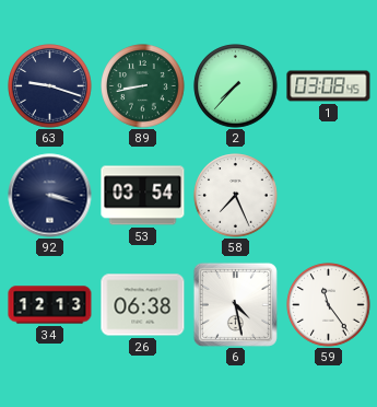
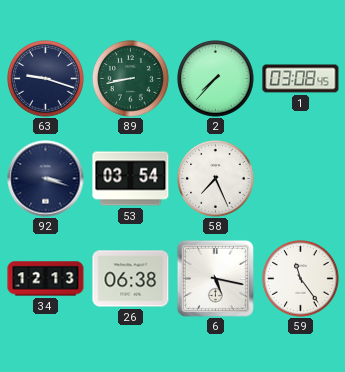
6: 4:28 -> 5:17 (215, 278)
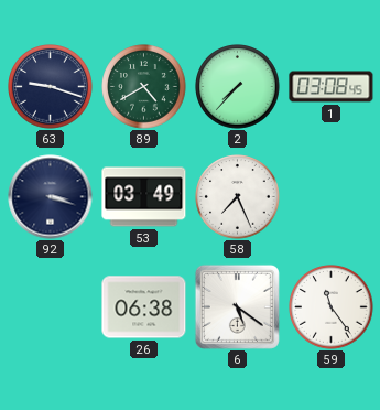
89: 8:43 -> 4:40 (144, 87)
53: 03:54 -> 03:49 (144, 197)
34: 12:13 -> none (46, 279)
6: 5:17 -> 5:21 (237, 306)
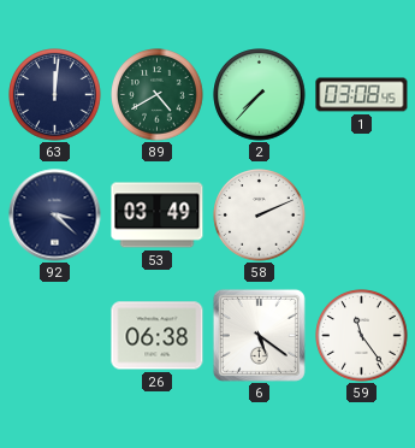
63: 9:18 -> 12:01 (55, 95)
92: 3:18 -> 3:22 (55, 216)
58: 7:26 -> 2:11 (260, 216)
